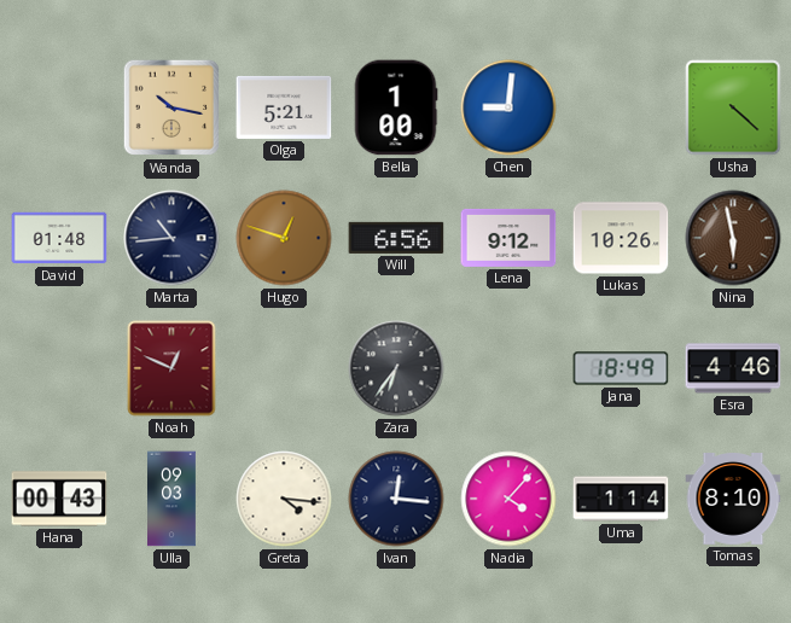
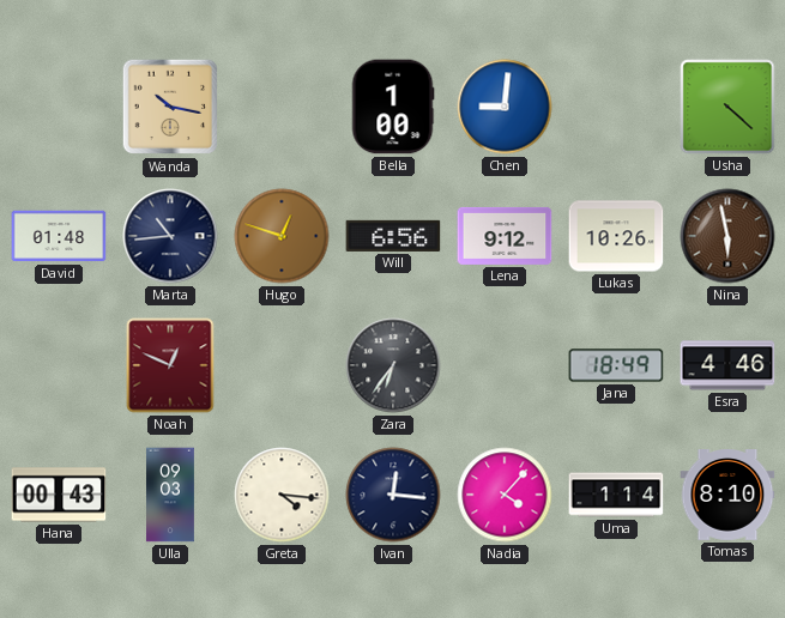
Olga: 5:21 -> none (284, 107)
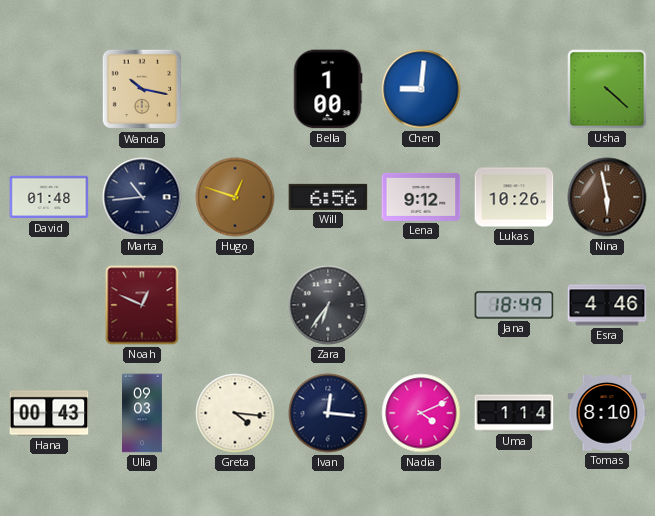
Nadia: 4:07 -> 4:11 (421, 413)
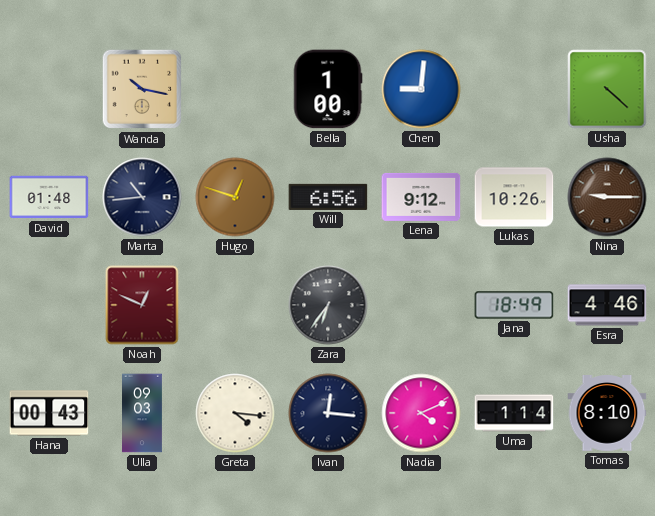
Nina: 5:58 -> 9:15 (607, 197)
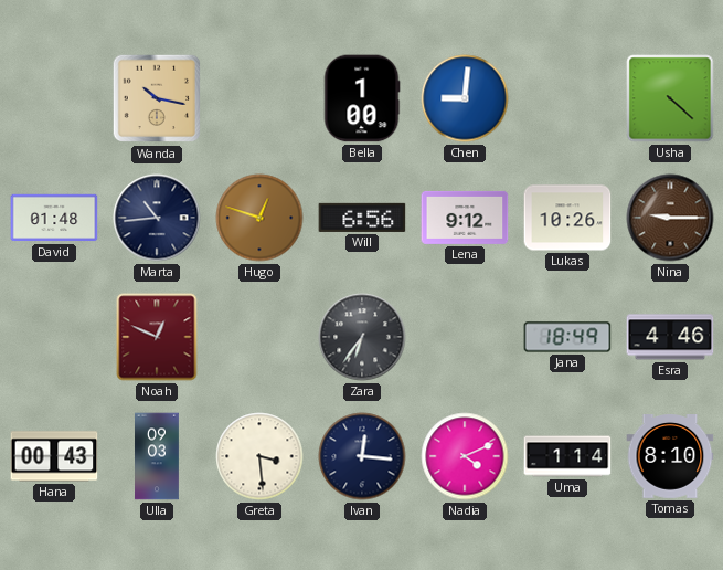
Greta: 4:16 -> 3:29 (259, 456)
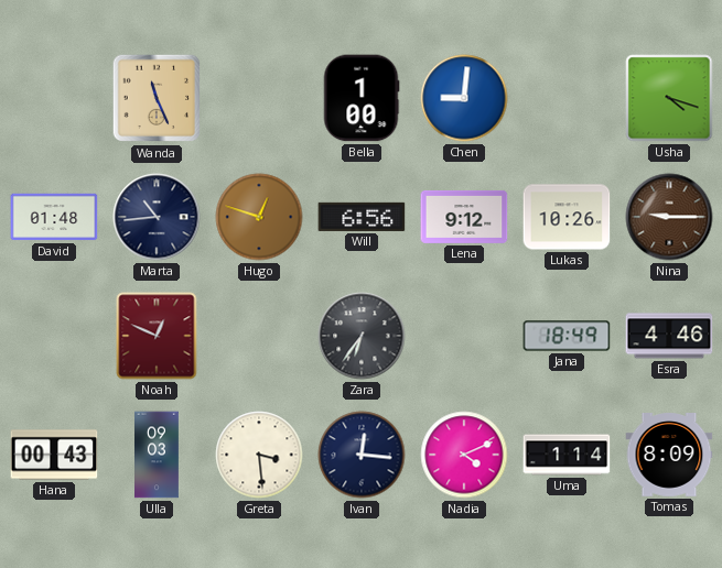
Wanda: 10:17 -> 11:26 (157, 98)
Usha: 4:22 -> 4:18 (669, 98)
Tomas: 8:10 -> 8:09 (669, 456)
